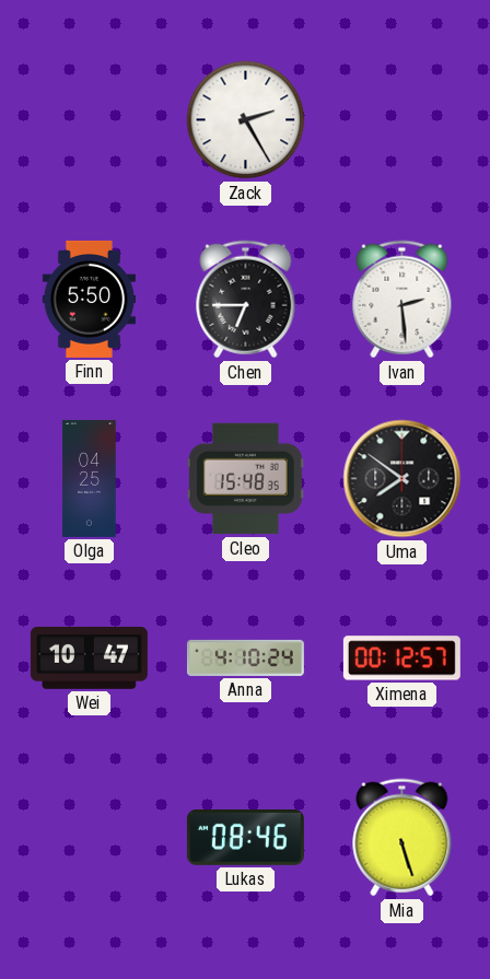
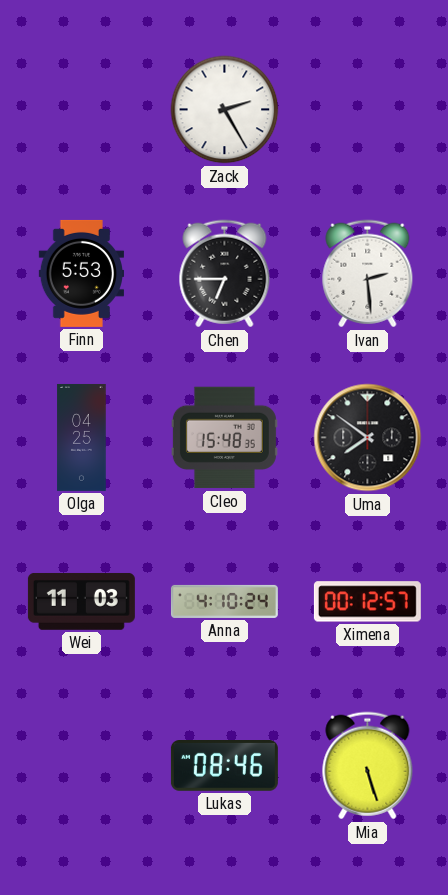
Finn: 5:50 -> 5:53 (81, 273)
Wei: 10:47 -> 11:03 (81, 601)
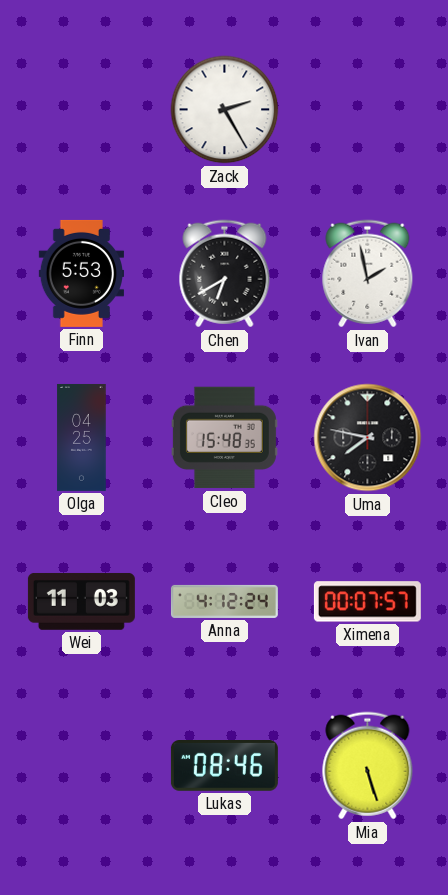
Chen: 6:45 -> 6:40 (225, 274)
Ivan: 2:29 -> 1:58 (368, 274)
Uma: 7:51 -> 7:47 (368, 438)
Anna: 4:10 -> 4:12 (224, 601)
Ximena: 00:12 -> 00:07 (367, 602)
